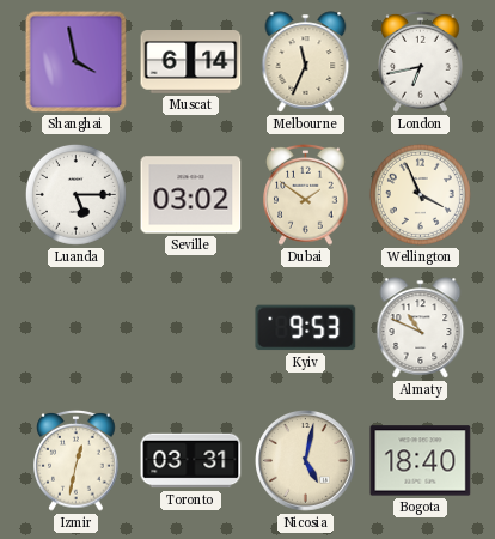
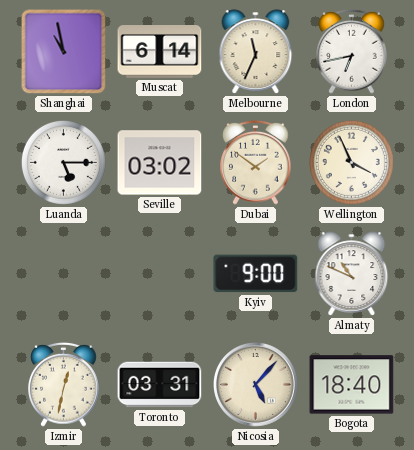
Shanghai: 3:58 -> 10:58 (64, 52)
Kyiv: 9:53 -> 9:00 (256, 274)
Nicosia: 5:02 -> 5:07 (256, 385)
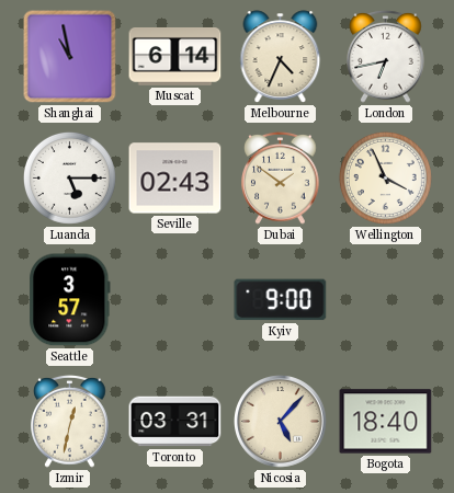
Melbourne: 11:34 -> 4:34 (281, 57)
Seville: 03:02 -> 02:43 (175, 179)
Seattle: none -> 3:57 (70, 300)
Almaty: 10:49 -> none (352, 274)
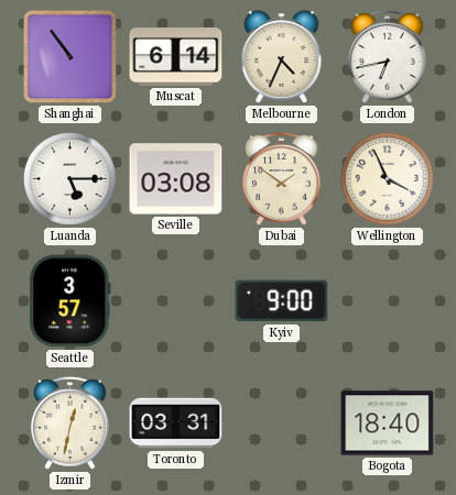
Shanghai: 10:58 -> 10:54 (70, 57)
Seville: 02:43 -> 03:08 (176, 179)
Nicosia: 5:07 -> none (281, 422)
